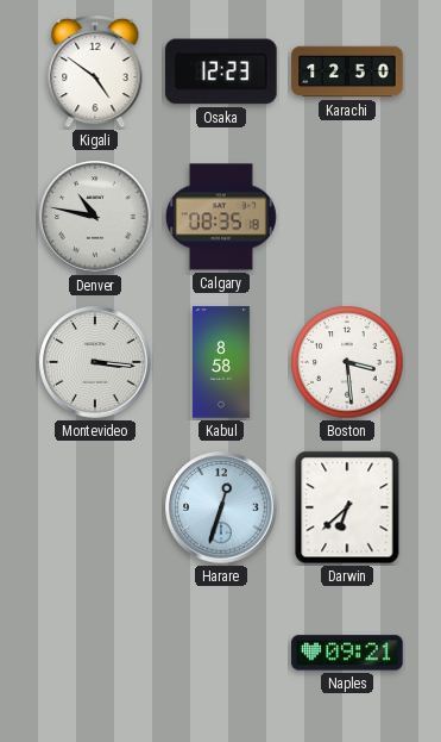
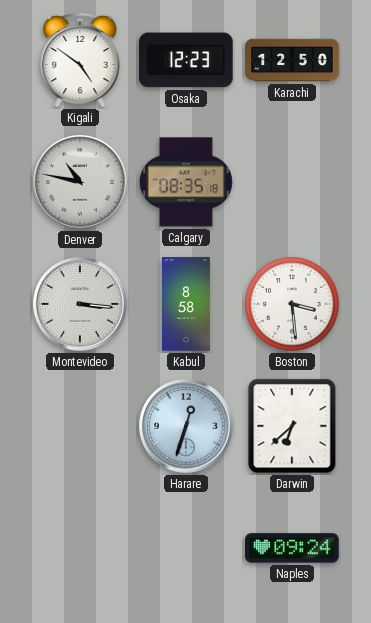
Naples: 09:21 -> 09:24 (292, 548)
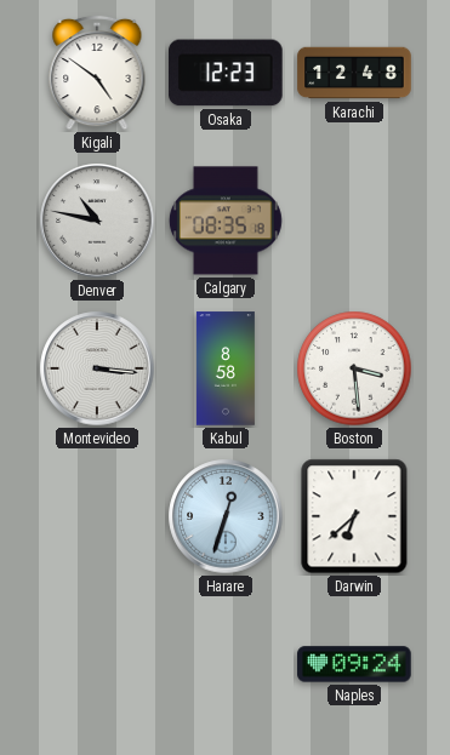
Karachi: 12:50 -> 12:48 (354, 73)
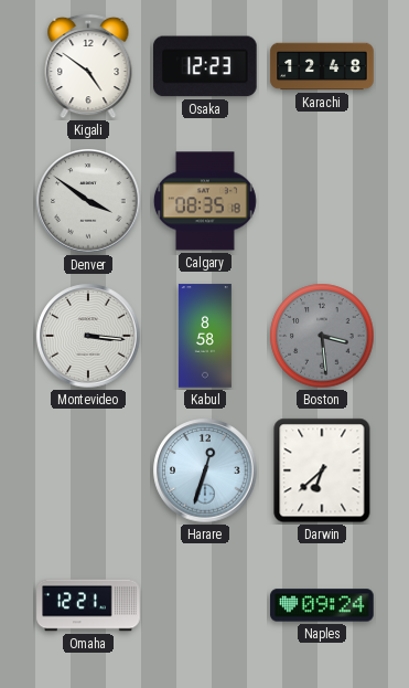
Denver: 10:47 -> 3:51 (88, 201)
Boston dial: white -> grey (322, 336)
Omaha: none -> 12:21 (88, 605)
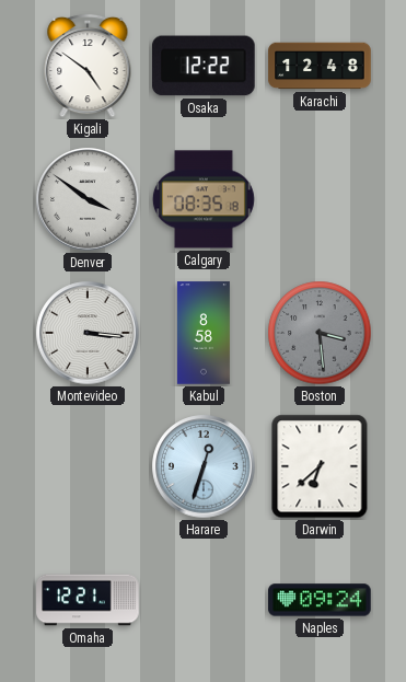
Osaka: 12:23 -> 12:22 (205, 66)
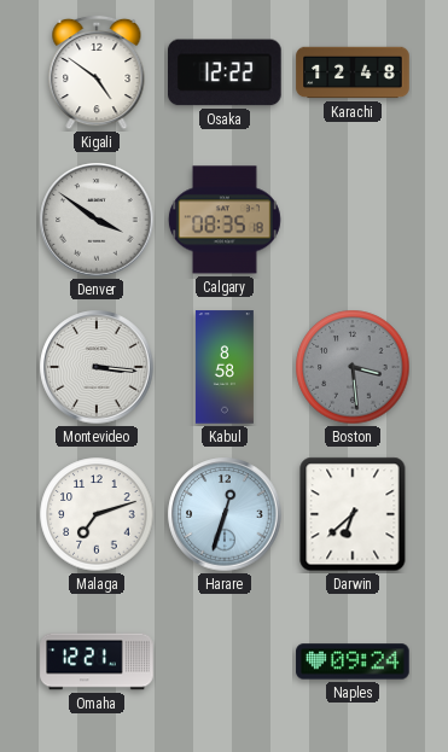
Malaga: none -> 7:12 (97, 514)
